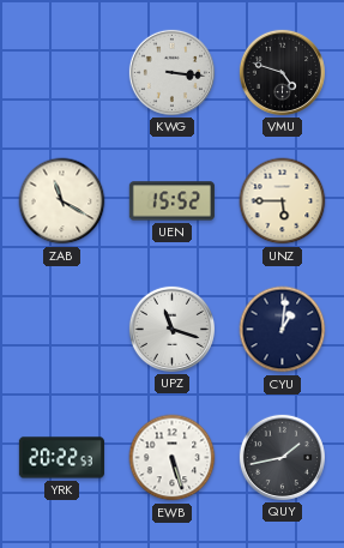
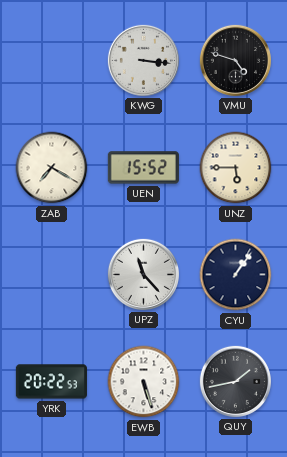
ZAB: 11:20 -> 7:20 (52, 168)
UPZ: 11:18 -> 11:23 (143, 274)
CYU: 1:01 -> 1:06 (236, 275)
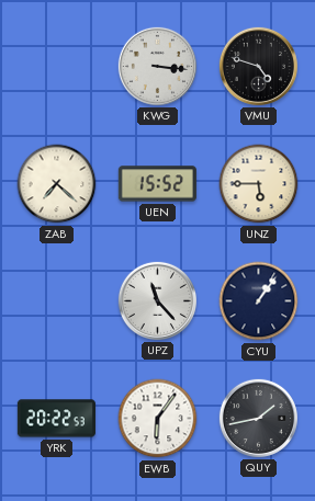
ZAB: 7:20 -> 7:22 (57, 184)
EWB: 5:27 -> 6:06 (158, 419)
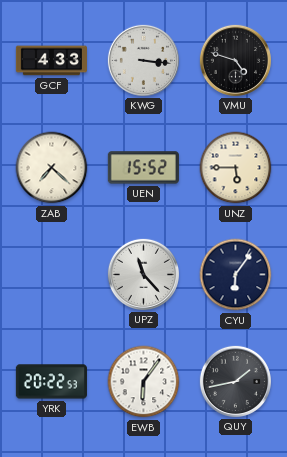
GCF: none -> 4:33 (51, 61)
CYU: 1:06 -> 6:06 (236, 275)
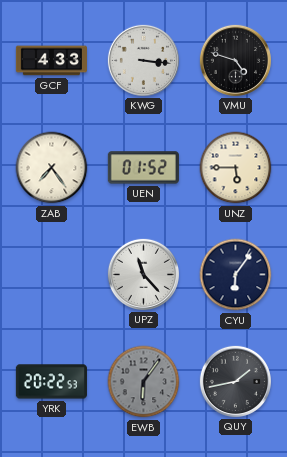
ZAB: 7:22 -> 7:24 (52, 168)
UEN: 15:52 -> 01:52 (143, 168)
EWB dial: white -> grey (144, 382)
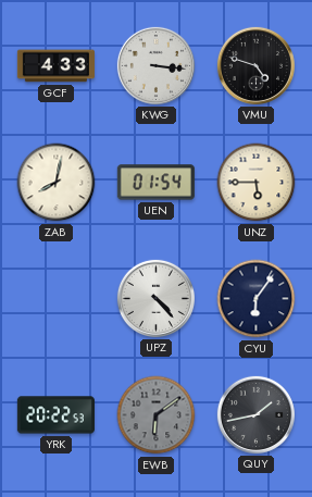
ZAB: 7:24 -> 8:02 (57, 183)
UEN: 01:52 -> 01:54 (155, 183)
UPZ: 11:23 -> 4:23 (155, 298)
EWB: 6:06 -> 6:09 (157, 415)
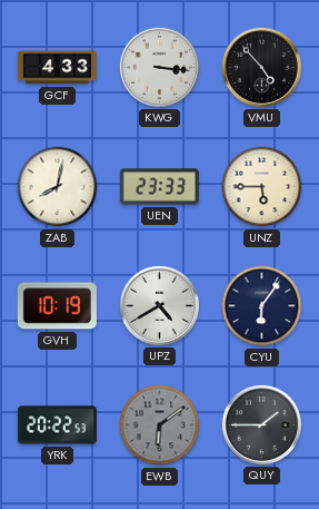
VMU: 4:48 -> 4:53 (261, 67)
UEN: 01:54 -> 23:33 (159, 187)
GVH: none -> 10:19 (57, 306)
UPZ: 4:23 -> 4:40 (159, 305)
QUY: 1:43 -> 1:45 (261, 424)
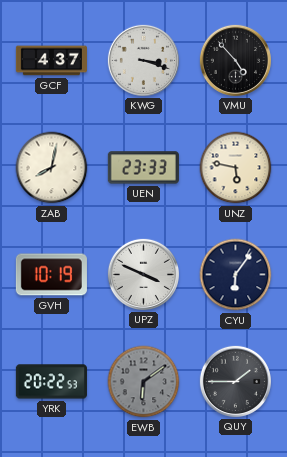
GCF: 4:33 -> 4:37 (51, 61)
KWG: 3:16 -> 3:18 (143, 60)
UNZ: 5:45 -> 5:47 (236, 168)
UPZ: 4:40 -> 3:49 (143, 274)
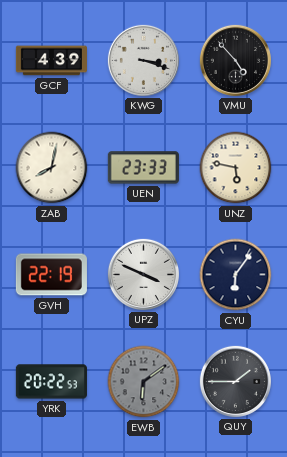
GCF: 4:37 -> 4:39 (51, 61)
GVH: 10:19 -> 22:19 (51, 275)
